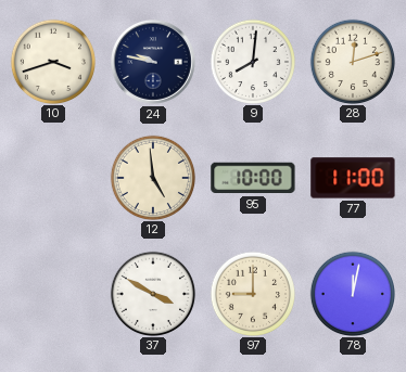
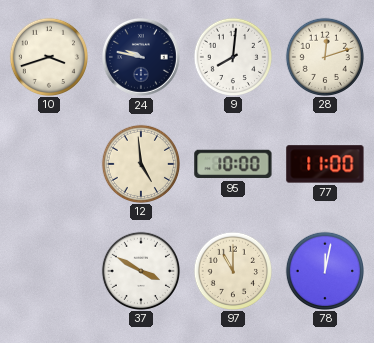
97: 9:00 -> 11:00 (232, 270)
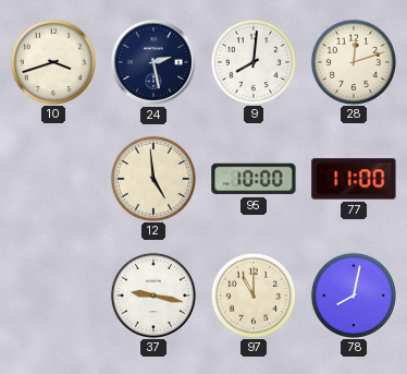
24: 9:47 -> 2:28 (153, 62)
37: 3:50 -> 9:17 (152, 294)
78: 12:02 -> 8:02 (353, 294)
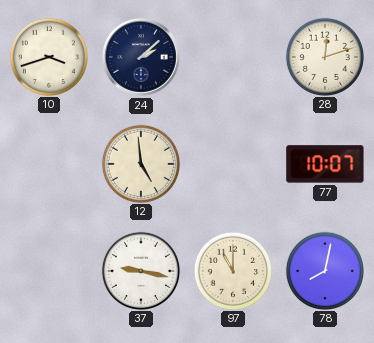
24: 2:28 -> 2:08 (141, 57)
9: 8:01 -> none (252, 61)
95: 10:00 -> none (254, 179)
77: 11:00 -> 10:07 (325, 164)
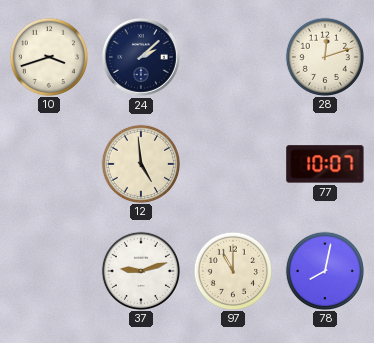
37: 9:17 -> 9:12 (140, 270)
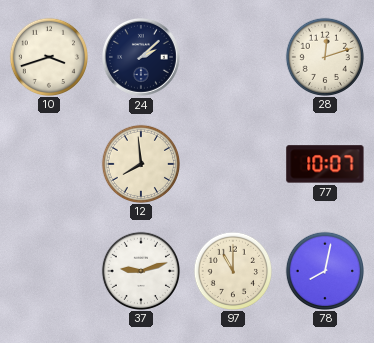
12: 4:59 -> 7:59 (140, 163)
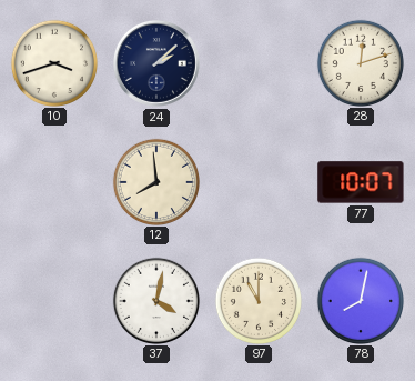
37: 9:12 -> 4:02 (155, 300)
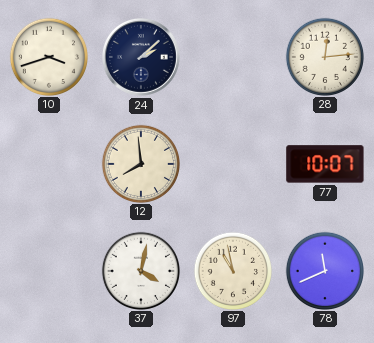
28: 12:12 -> 12:14 (324, 56)
97: 11:00 -> 10:58 (232, 270)
78: 8:02 -> 11:41 (324, 270)
